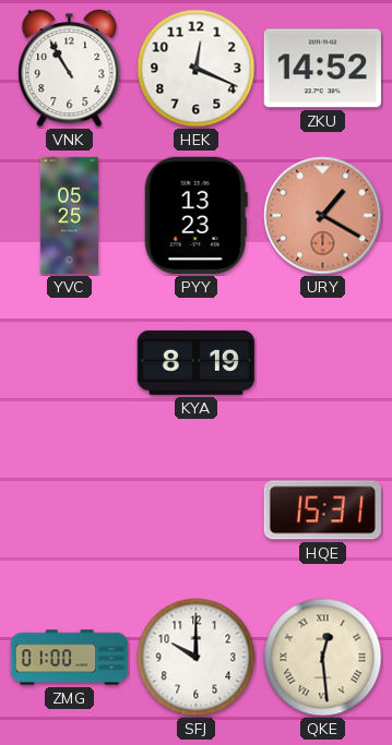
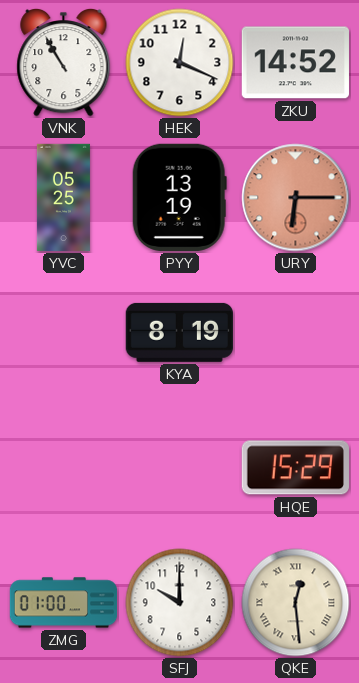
PYY: 13:23 -> 13:19 (179, 197)
URY: 1:20 -> 6:15 (296, 198)
HQE: 15:31 -> 15:29 (295, 468)
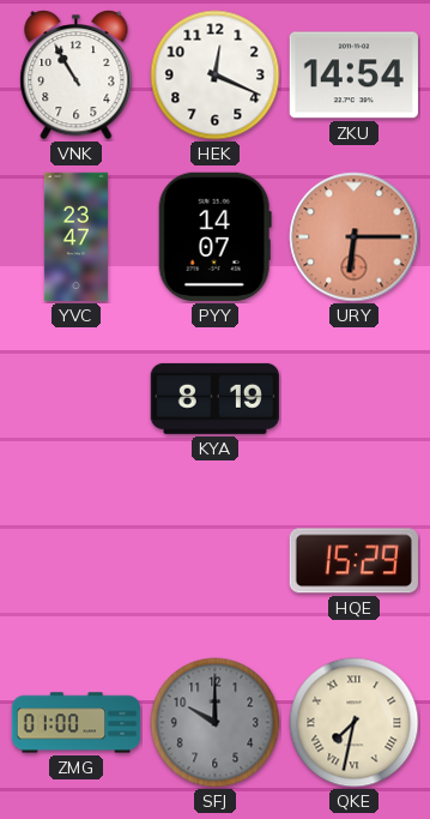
ZKU: 14:52 -> 14:54 (353, 76)
YVC: 05:25 -> 23:47 (75, 237)
PYY: 13:19 -> 14:07 (214, 236)
SFJ dial: white -> grey (216, 723)
QKE: 12:29 -> 7:32 (355, 723)
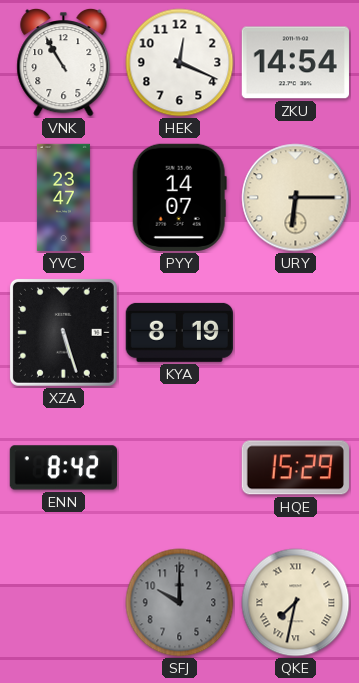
URY dial: salmon -> cream (296, 198)
XZA: none -> 5:27 (63, 332)
ENN: none -> 8:42 (63, 468)
ZMG: 01:00 -> none (77, 723)
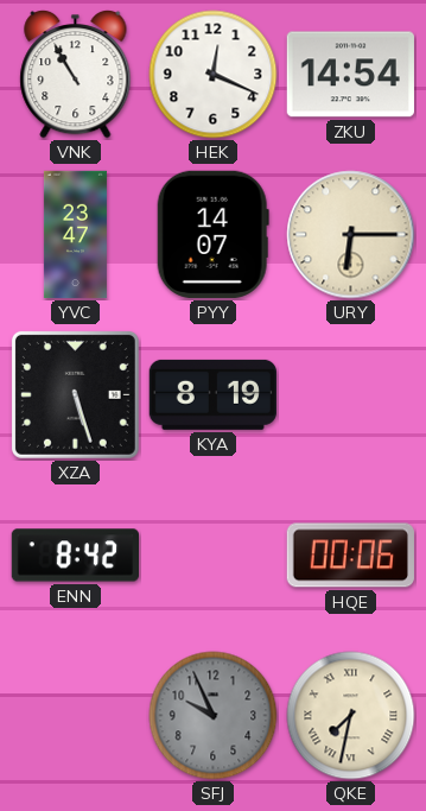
HQE: 15:29 -> 00:06 (350, 556)
SFJ: 10:00 -> 9:56 (214, 716)
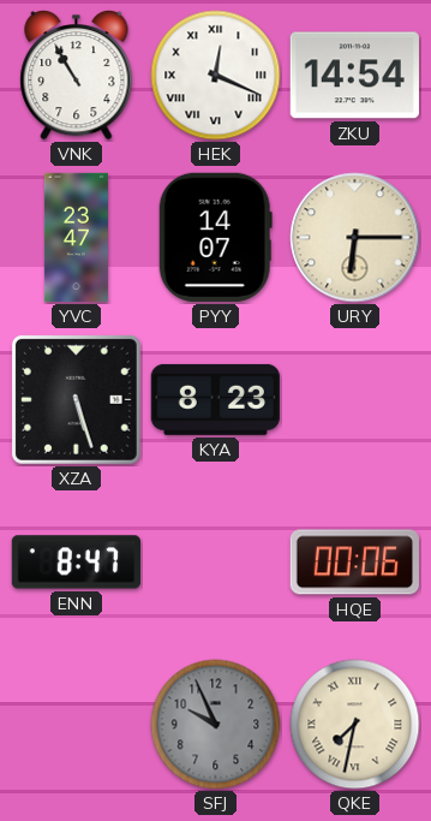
HEK numerals: Arabic -> Roman (216, 76)
KYA: 8:19 -> 8:23 (215, 399)
ENN: 8:42 -> 8:47 (76, 563)
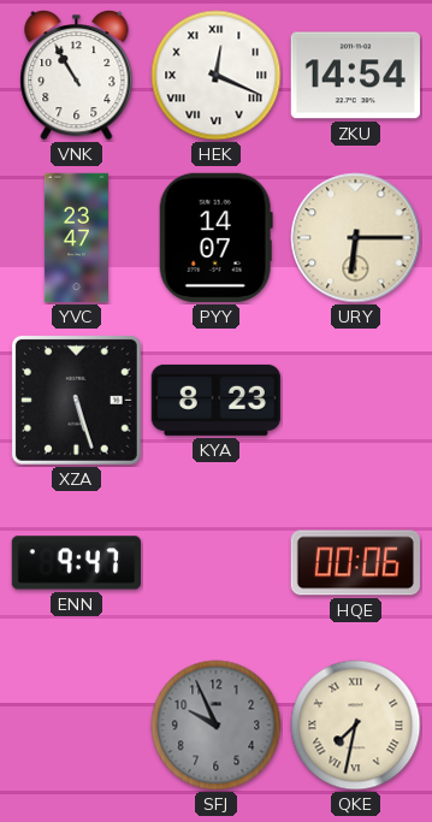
ENN: 8:47 -> 9:47 (76, 563)
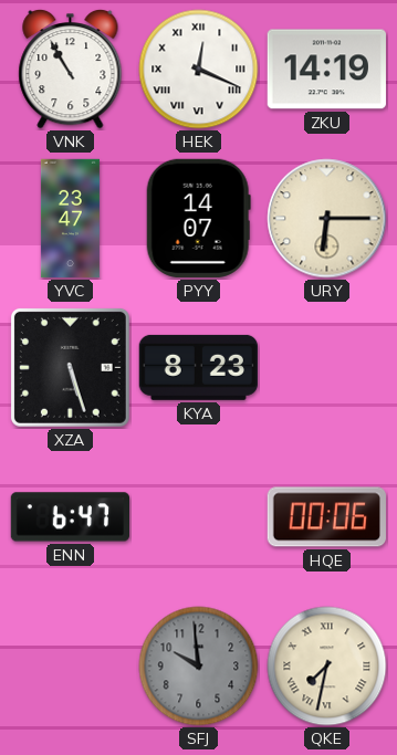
ZKU: 14:54 -> 14:19 (326, 70)
ENN: 9:47 -> 6:47 (70, 517)
SFJ: 9:56 -> 9:59 (199, 667)
